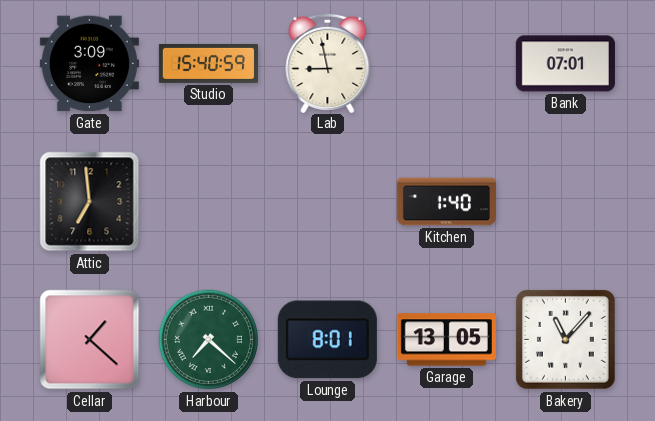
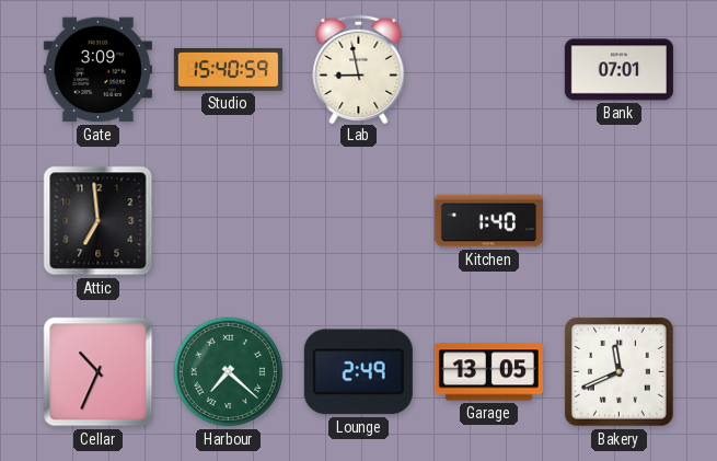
Cellar: 1:22 -> 10:34 (99, 372)
Lounge: 8:01 -> 2:49 (358, 372)
Bakery: 11:07 -> 11:41 (618, 371)
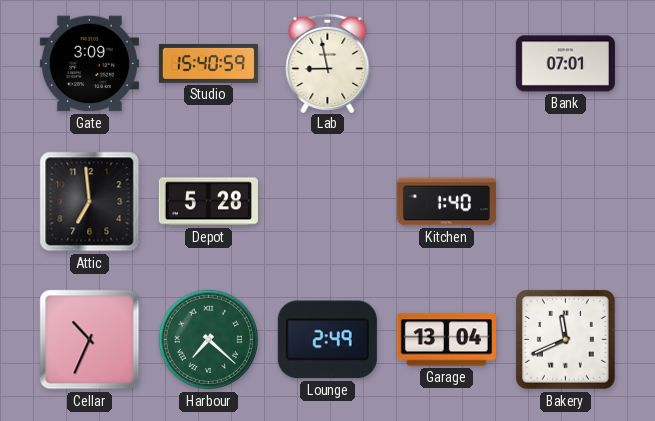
Depot: none -> 5:28 (208, 202)
Garage: 13:05 -> 13:04 (446, 340)
